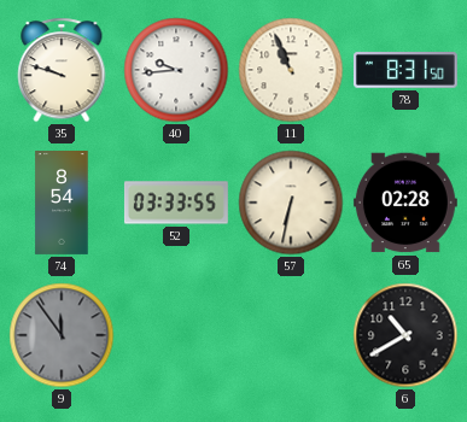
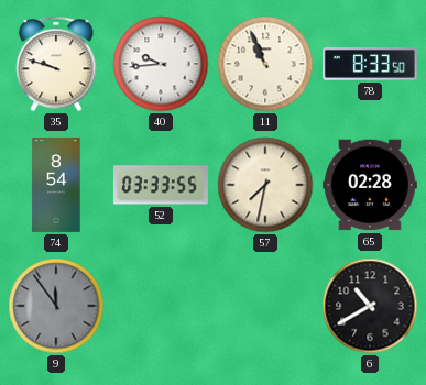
78: 8:31 -> 8:33 (370, 65)
57: 6:32 -> 7:32 (265, 185)
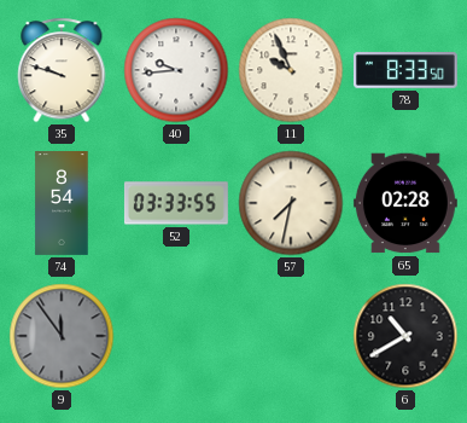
11: 10:56 -> 9:56 (291, 70)
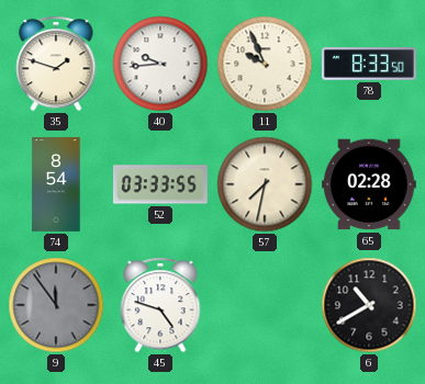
35: 9:48 -> 1:48 (56, 64)
45: none -> 4:48 (160, 305)
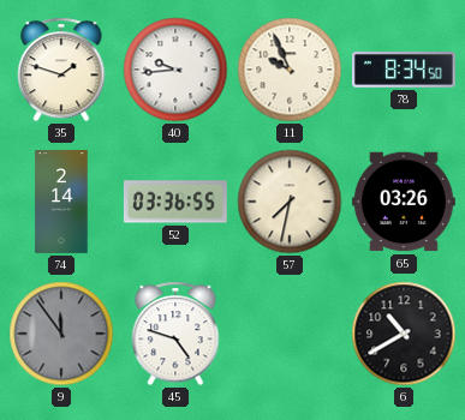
78: 8:33 -> 8:34 (404, 71)
74: 8:54 -> 2:14 (61, 203)
52: 03:33 -> 03:36 (175, 202)
65: 02:28 -> 03:26 (404, 202)
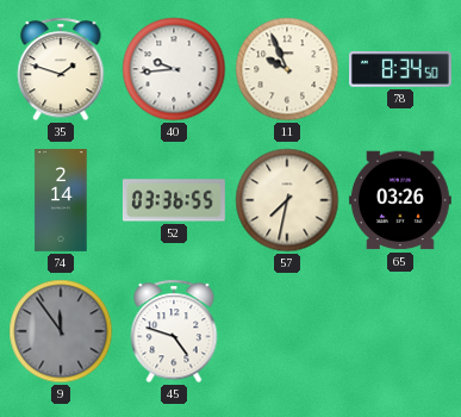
6: 10:40 -> none (404, 334)
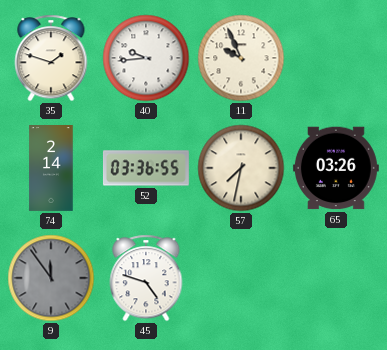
78: 8:34 -> none (400, 70)
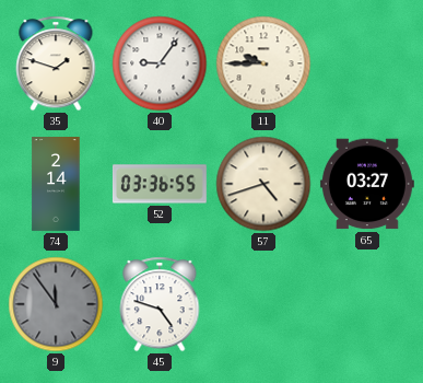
40: 9:44 -> 9:06 (160, 63)
11: 9:56 -> 9:45 (263, 63)
57: 7:32 -> 4:42 (263, 184)
65: 03:26 -> 03:27 (367, 184)
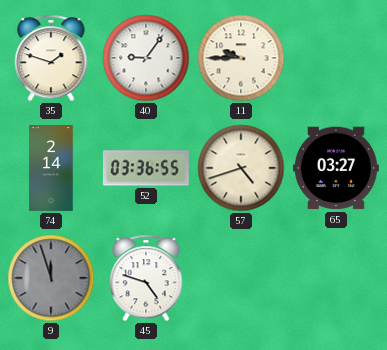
9: 11:54 -> 11:57 (51, 278)
